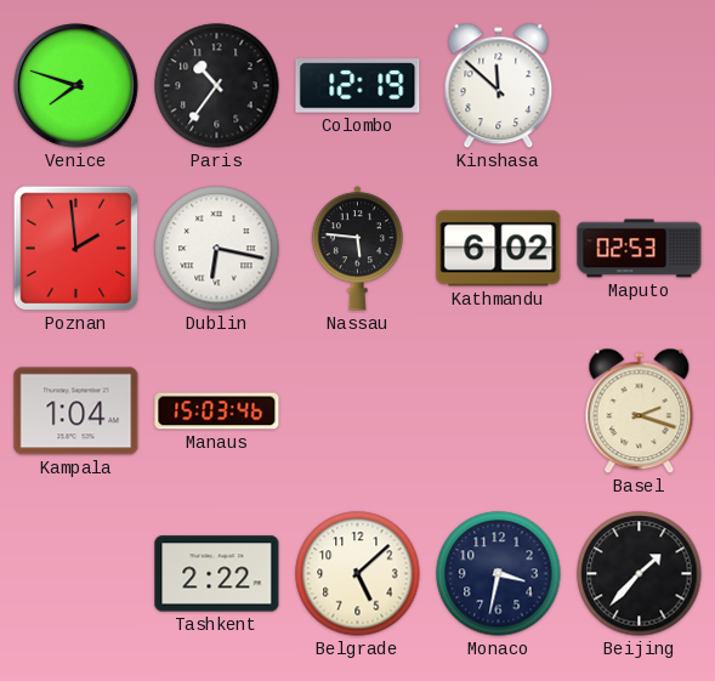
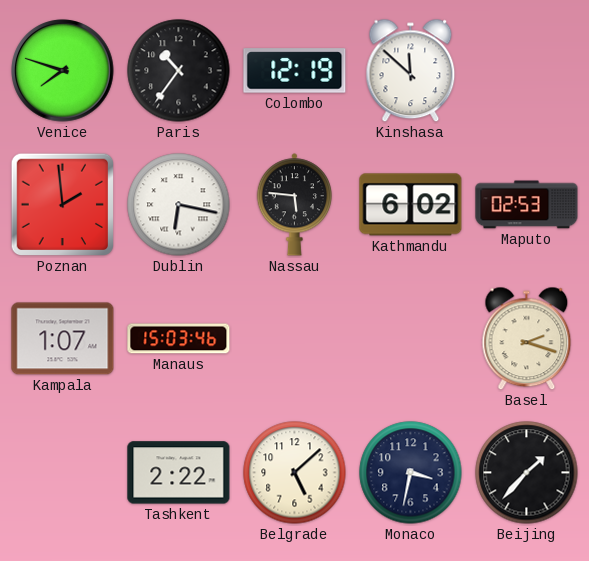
Kampala: 1:04 -> 1:07 (63, 339)
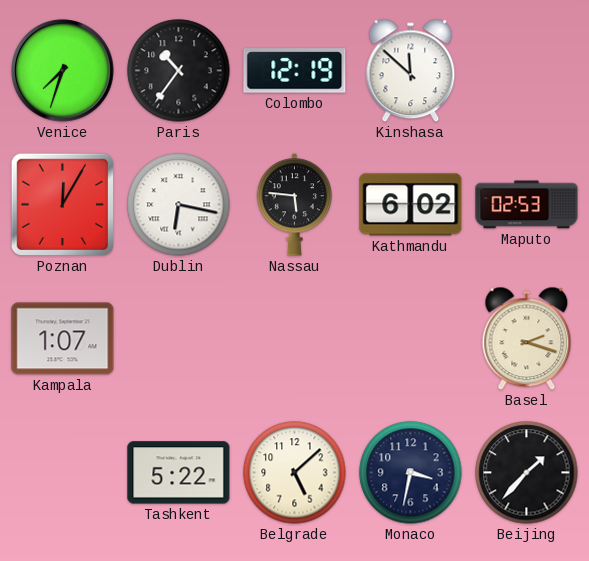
Venice: 7:48 -> 7:33 (63, 71)
Poznan: 1:59 -> 12:05 (63, 205)
Manaus: 15:03 -> none (179, 339)
Tashkent: 2:22 -> 5:22 (179, 473)
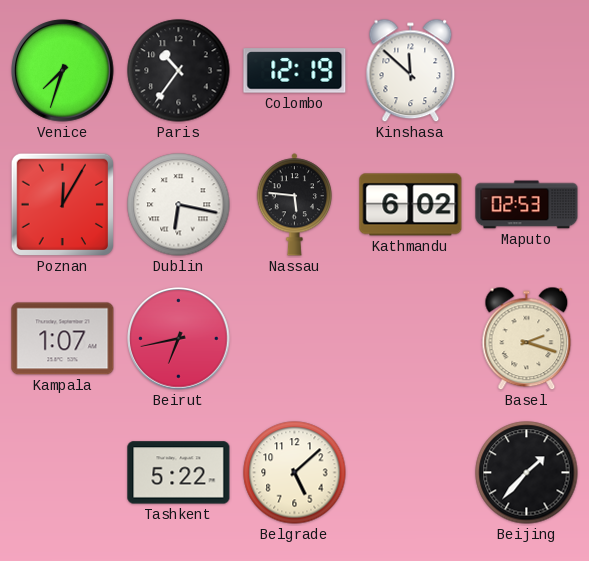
Beirut: none -> 6:43 (179, 339)
Monaco: 3:32 -> none (411, 473)
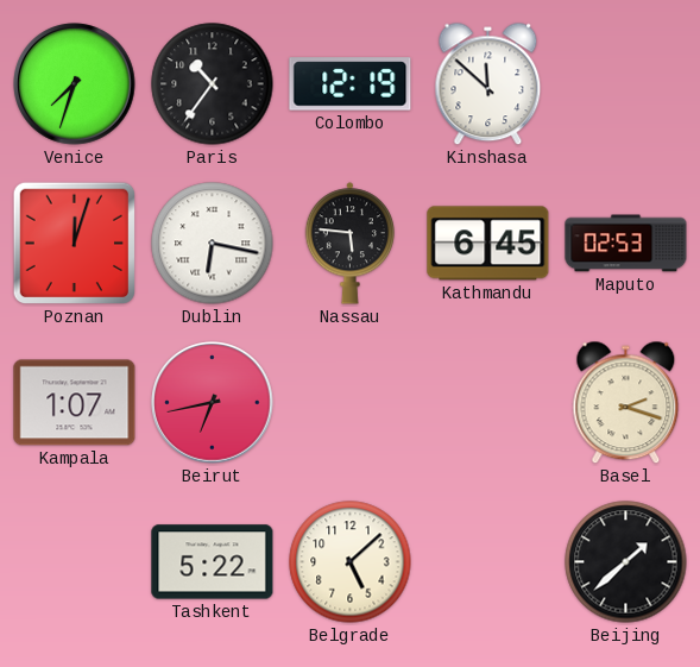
Poznan: 12:05 -> 12:03 (75, 244)
Kathmandu: 6:02 -> 6:45 (488, 244)
Beijing: 1:37 -> 1:38 (626, 562)
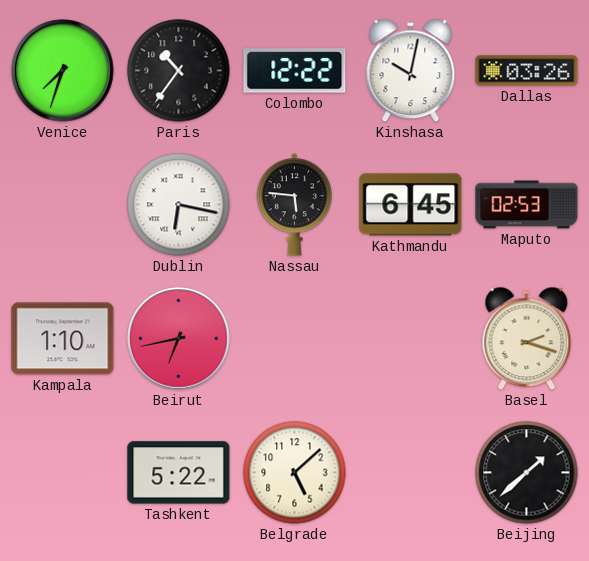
Colombo: 12:19 -> 12:22 (295, 71)
Kinshasa: 11:52 -> 10:02 (411, 71)
Dallas: none -> 03:26 (527, 71)
Poznan: 12:03 -> none (75, 244)
Kampala: 1:07 -> 1:10 (63, 339)
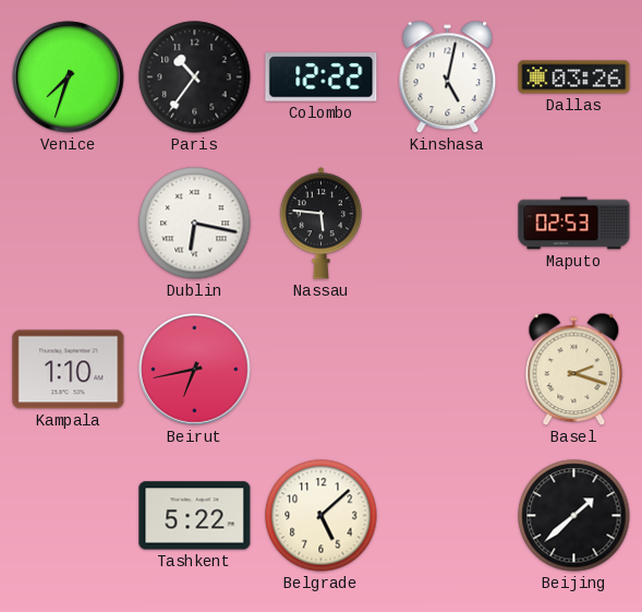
Kinshasa: 10:02 -> 5:02 (448, 77)
Kathmandu: 6:45 -> none (411, 205)
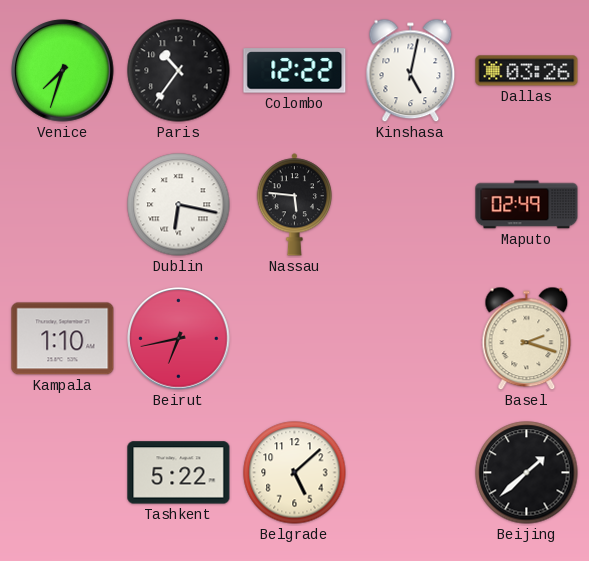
Maputo: 02:53 -> 02:49 (527, 205)
